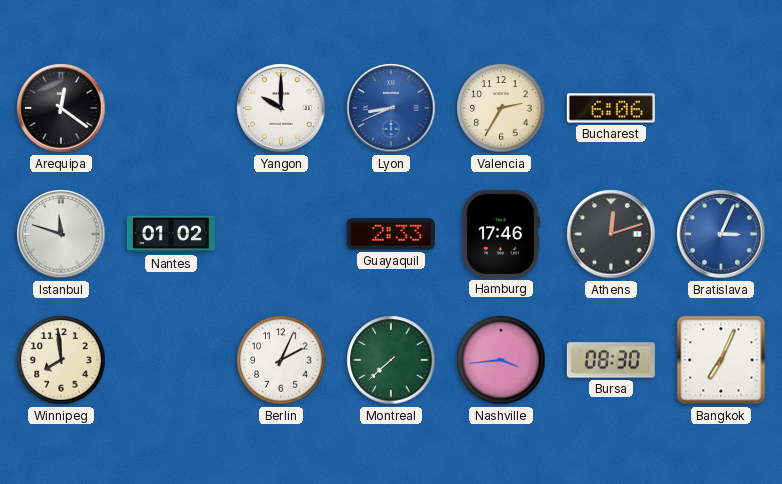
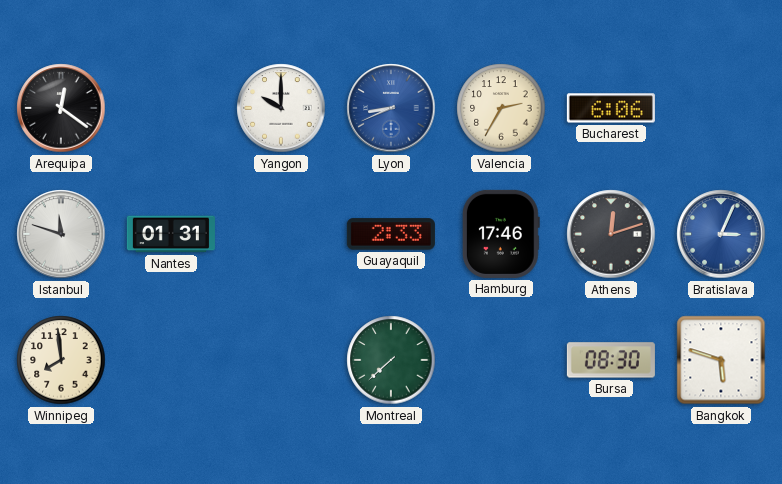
Nantes: 01:02 -> 01:31 (171, 234)
Berlin: 2:04 -> none (281, 360)
Nashville: 3:44 -> none (501, 360)
Bangkok: 7:04 -> 5:48 (721, 360)
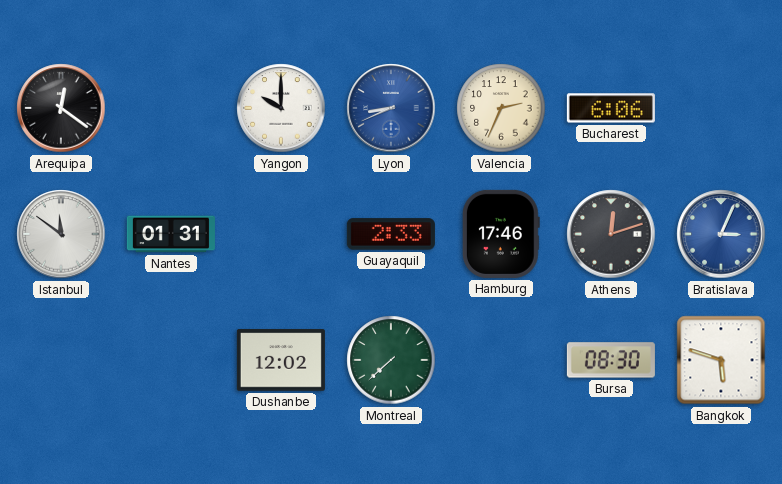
Valencia: 2:35 -> 2:34 (501, 108)
Istanbul: 11:48 -> 11:51 (61, 234)
Winnipeg: 7:59 -> none (61, 360)
Dushanbe: none -> 12:02 (281, 360)
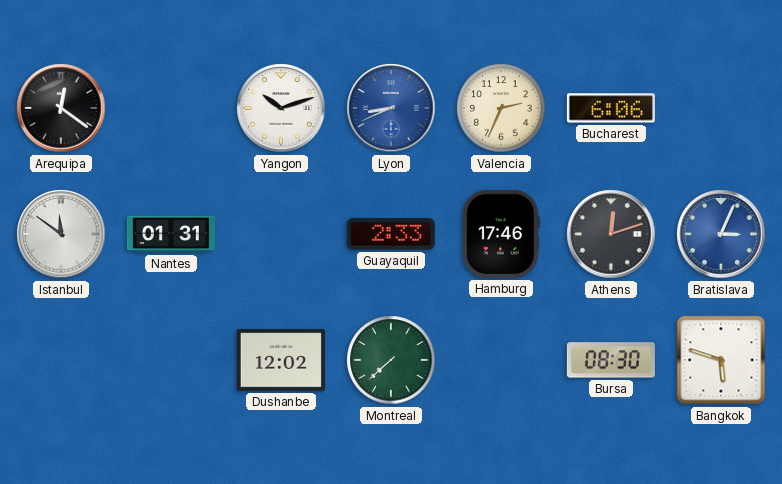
Yangon: 10:00 -> 10:12 (281, 108)
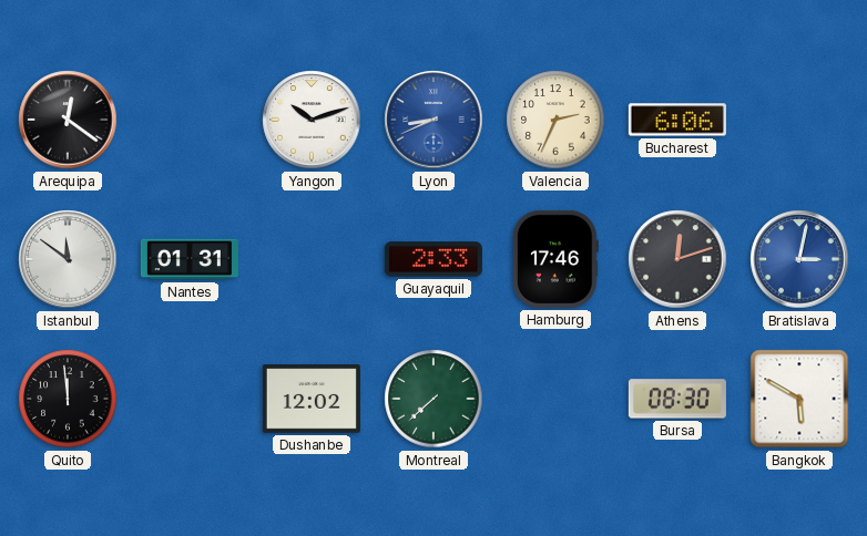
Bratislava: 3:04 -> 3:02 (799, 259)
Quito: none -> 11:59 (68, 399)
Bangkok: 5:48 -> 5:50 (799, 399)
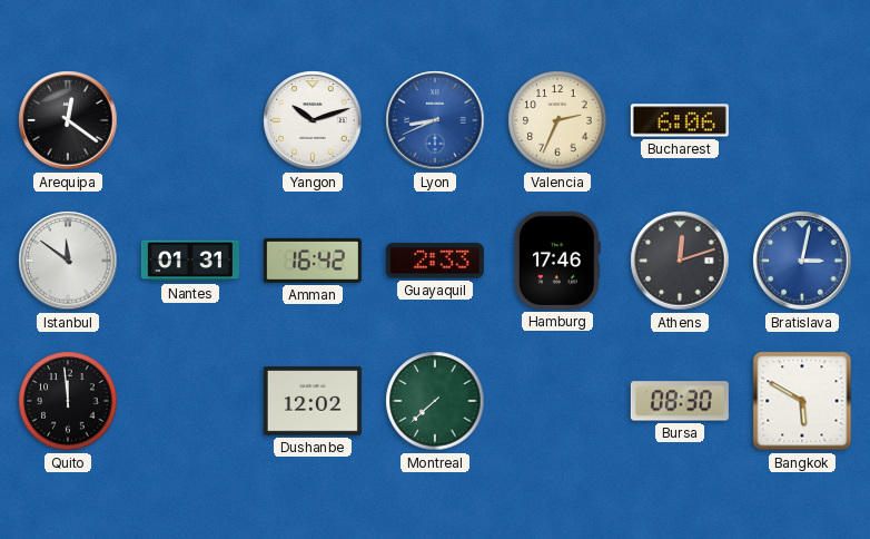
Amman: none -> 16:42 (313, 261)
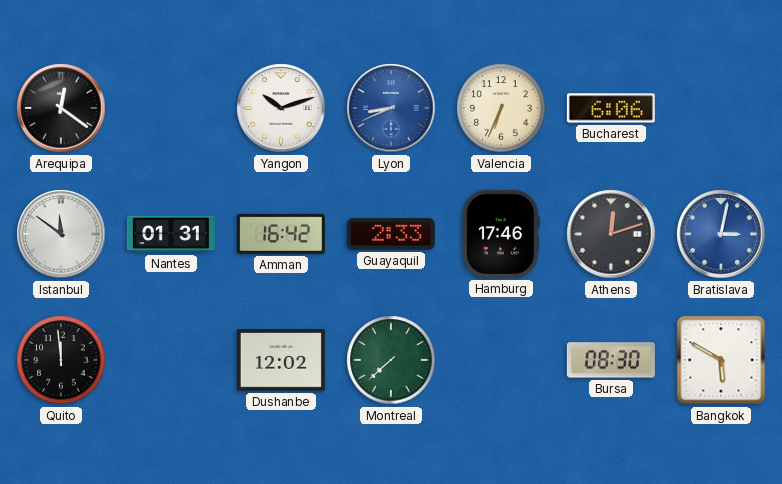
Valencia: 2:34 -> 6:34 (501, 108)
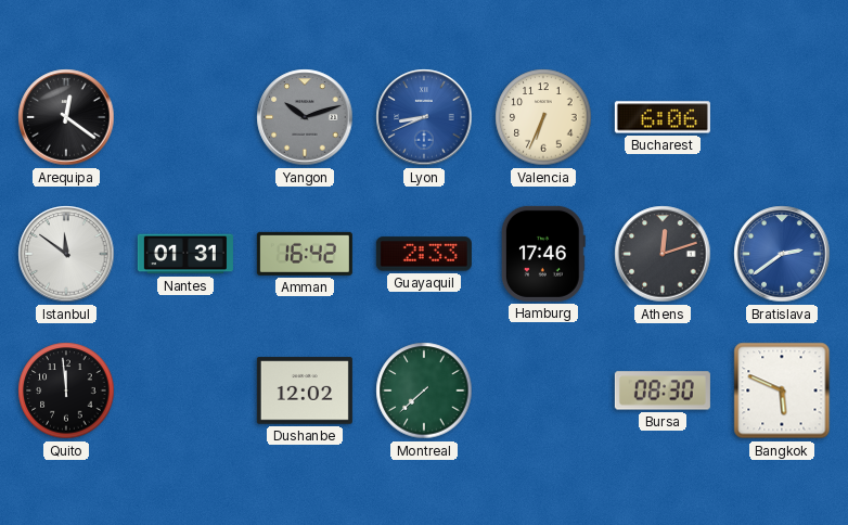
Yangon dial: white -> grey (305, 117)
Bratislava: 3:02 -> 2:39 (782, 254)
Bangkok: 5:50 -> 5:49 (782, 390)
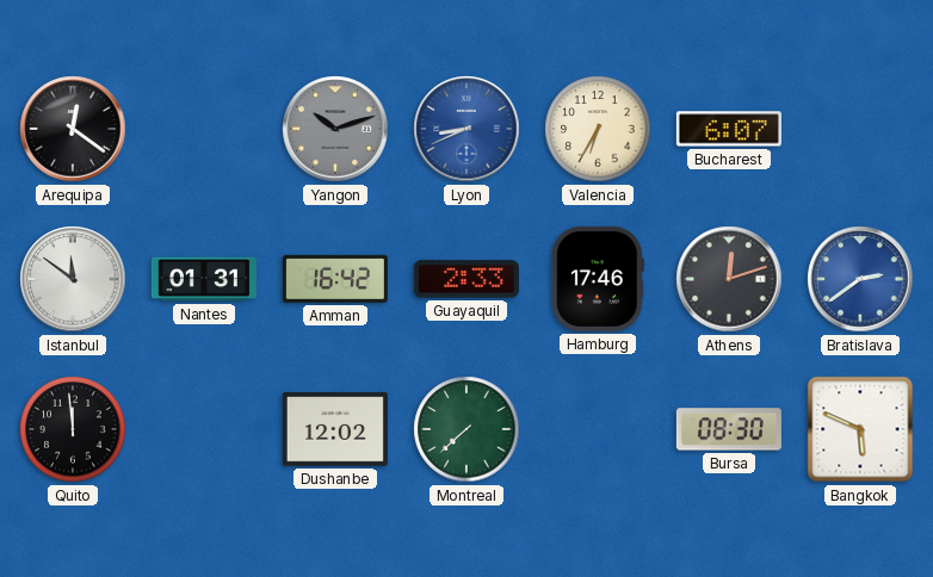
Valencia: 6:34 -> 6:35 (598, 129)
Bucharest: 6:06 -> 6:07 (729, 129)
